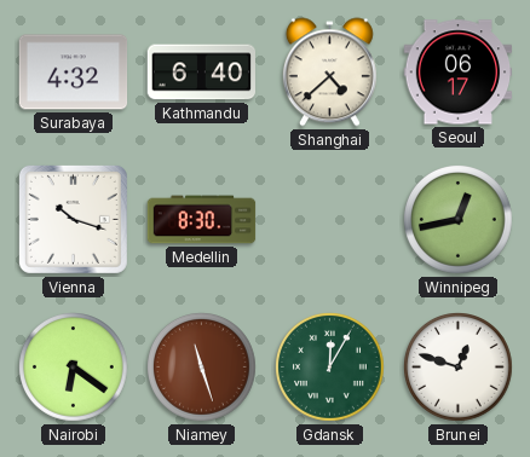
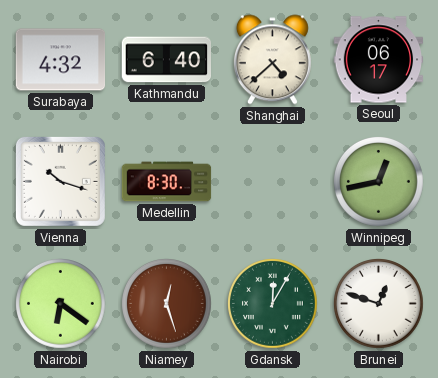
Niamey: 11:27 -> 12:27 (167, 304)
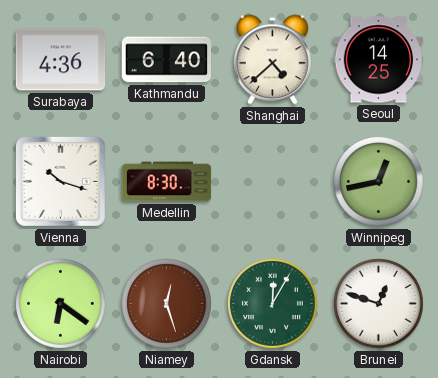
Surabaya: 4:32 -> 4:36 (61, 60)
Seoul: 06:17 -> 14:25 (379, 60)
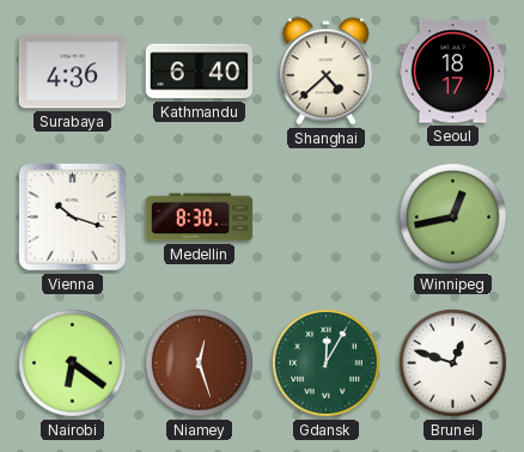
Seoul: 14:25 -> 18:17 (453, 72)
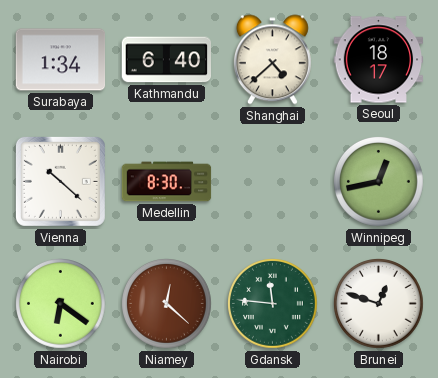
Surabaya: 4:36 -> 1:34 (61, 60)
Vienna: 10:18 -> 10:22 (60, 181)
Niamey: 12:27 -> 12:22 (167, 304)
Gdansk: 12:05 -> 11:46 (273, 304)
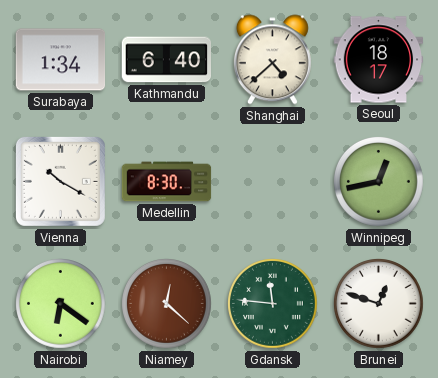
Vienna: 10:22 -> 10:20 (60, 181)
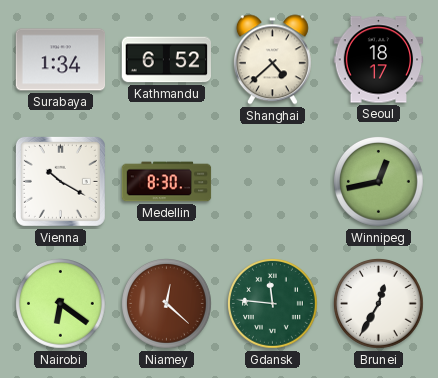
Kathmandu: 6:40 -> 6:52 (167, 60)
Brunei: 12:48 -> 12:35 (379, 304)
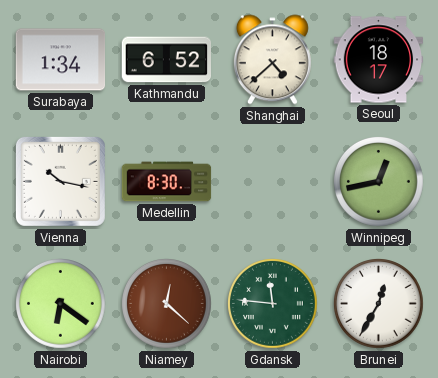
Vienna: 10:20 -> 10:17 (60, 181)
